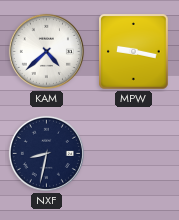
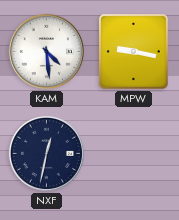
KAM: 4:38 -> 4:29 (46, 51)
NXF: 8:32 -> 12:32 (46, 153)
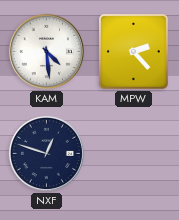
MPW: 9:17 -> 2:23 (134, 52)
NXF: 12:32 -> 12:48 (46, 153)
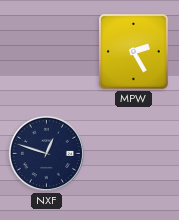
KAM: 4:29 -> none (46, 51)
MPW: 2:23 -> 2:25 (134, 52)
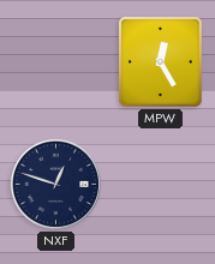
MPW: 2:25 -> 12:25 (161, 62)
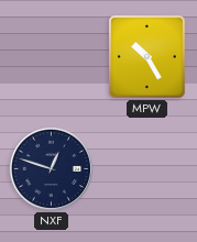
MPW: 12:25 -> 10:25 (147, 57)
